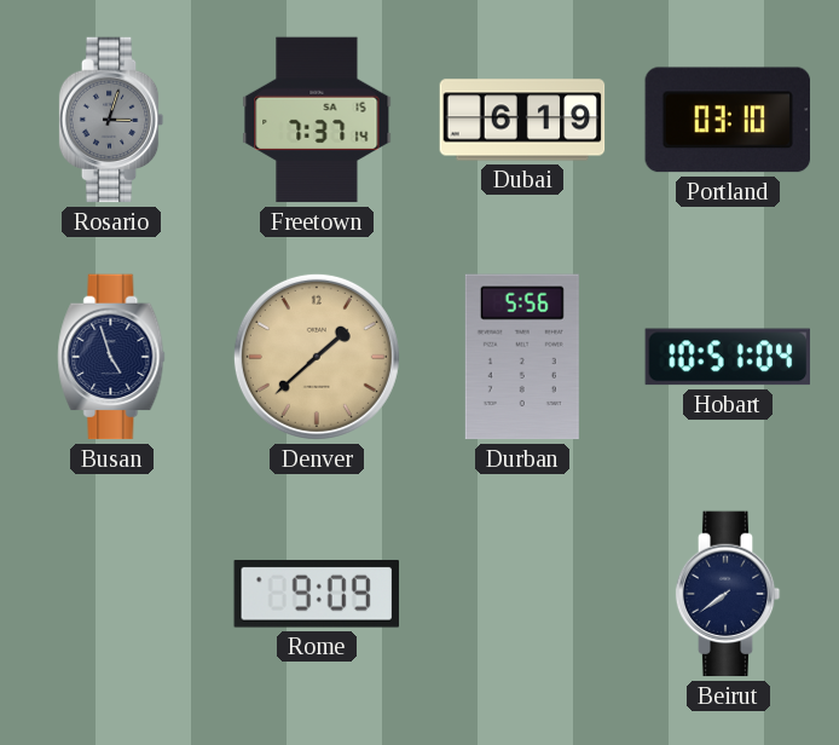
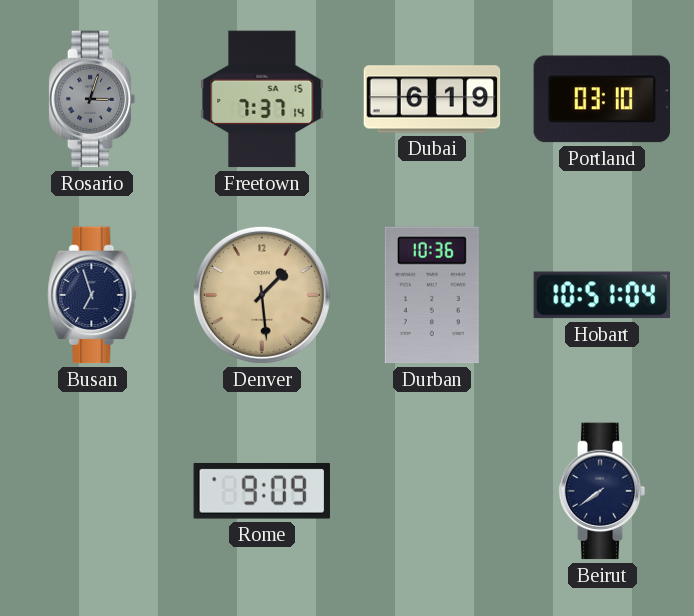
Busan: 4:57 -> 6:57 (92, 295)
Denver: 1:38 -> 1:29 (262, 295)
Durban: 5:56 -> 10:36 (432, 295)
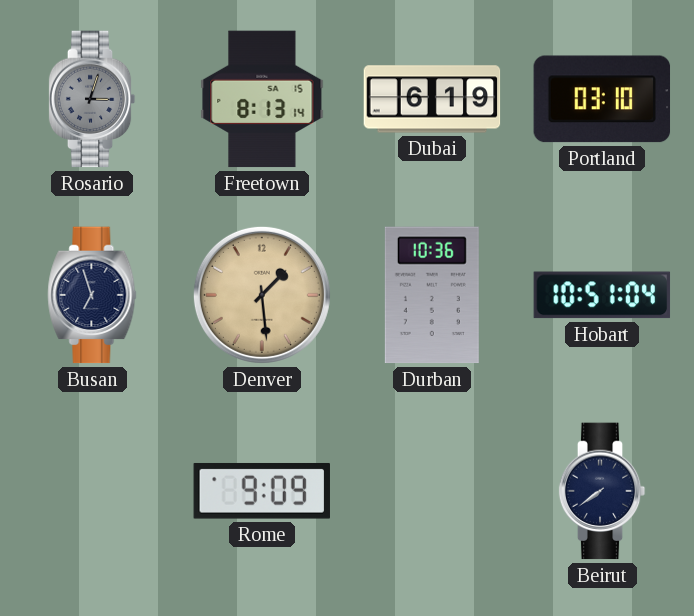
Freetown: 7:37 -> 8:13 (262, 99)
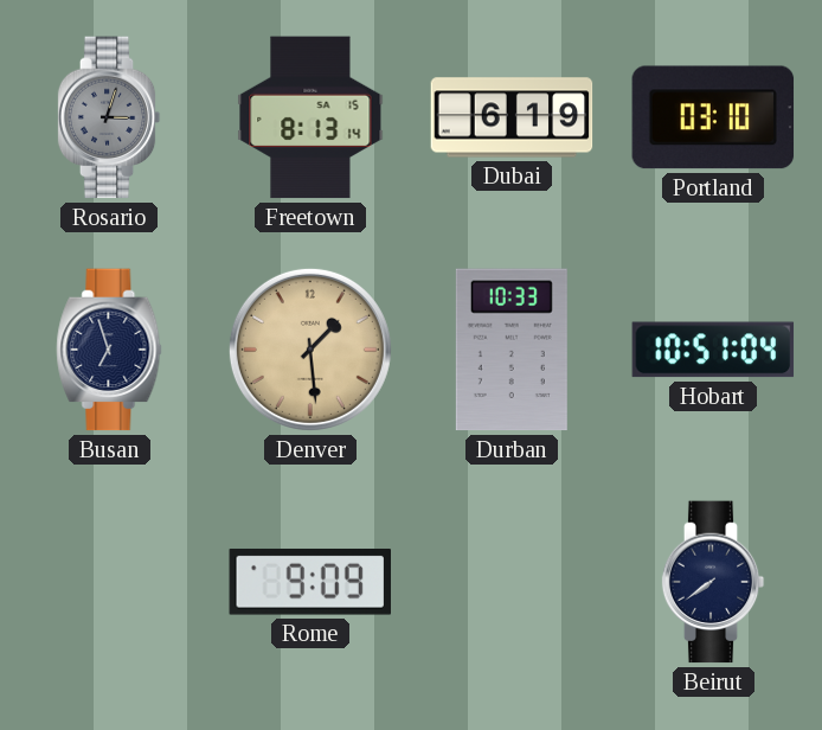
Durban: 10:36 -> 10:33 (512, 350)
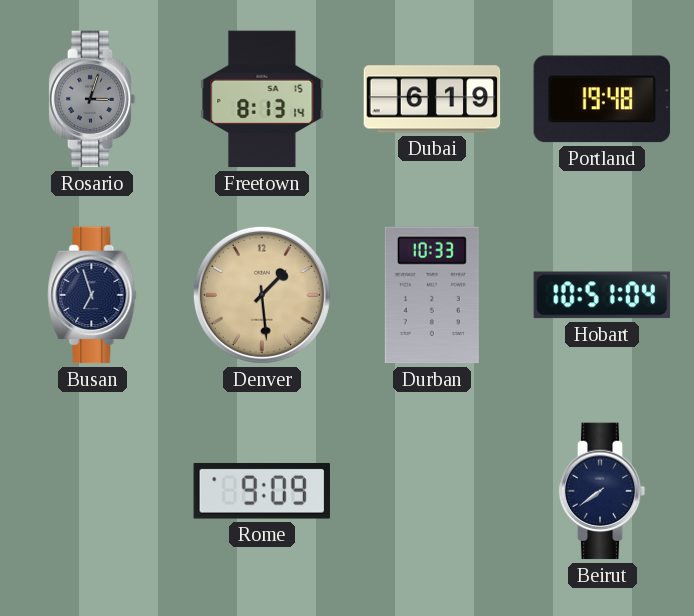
Portland: 03:10 -> 19:48 (602, 99)
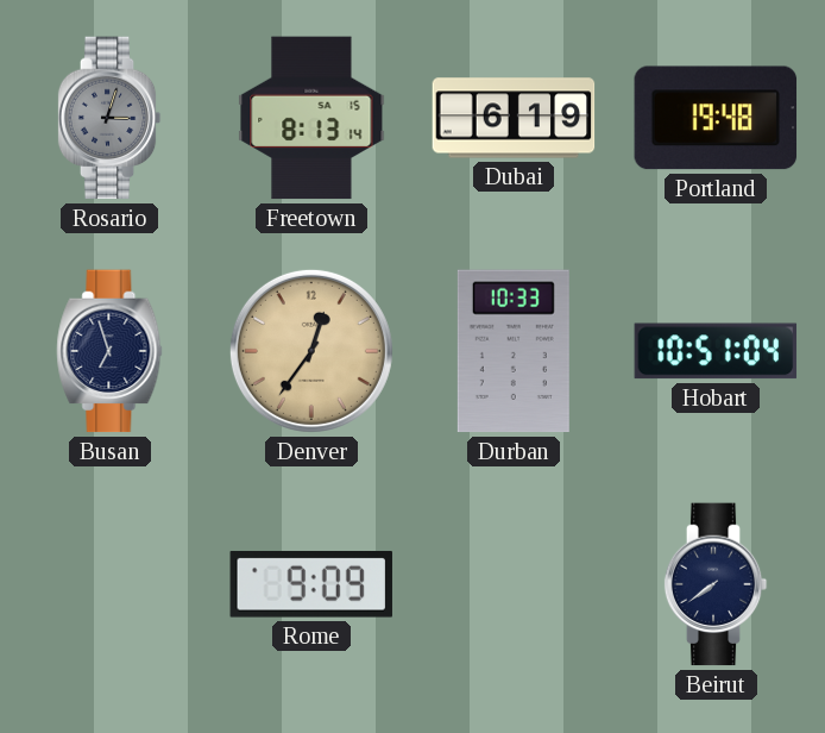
Denver: 1:29 -> 12:36 (311, 351)
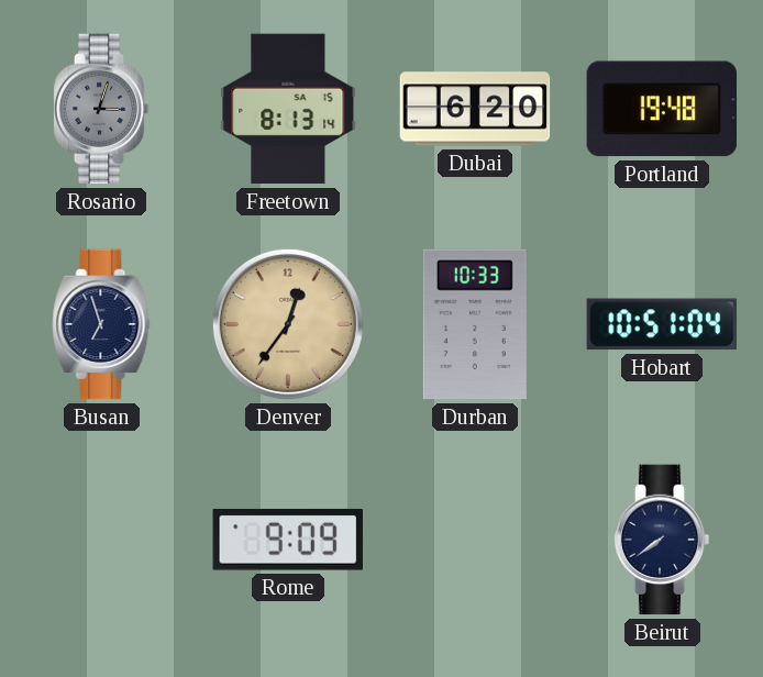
Dubai: 6:19 -> 6:20 (475, 109)
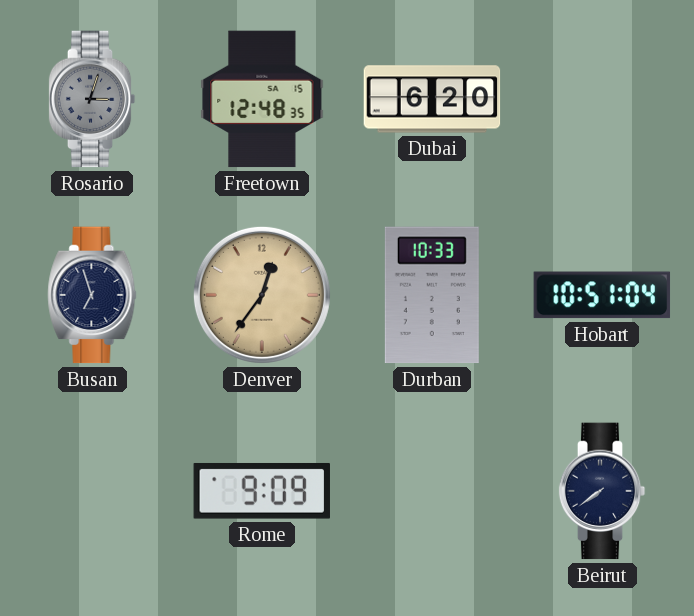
Freetown: 8:13 -> 12:48 (262, 99)
Portland: 19:48 -> none (662, 109)
